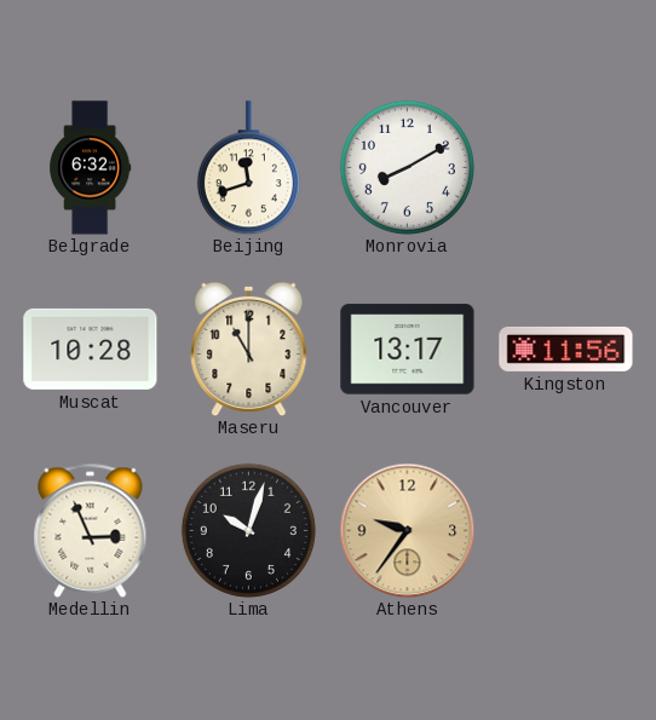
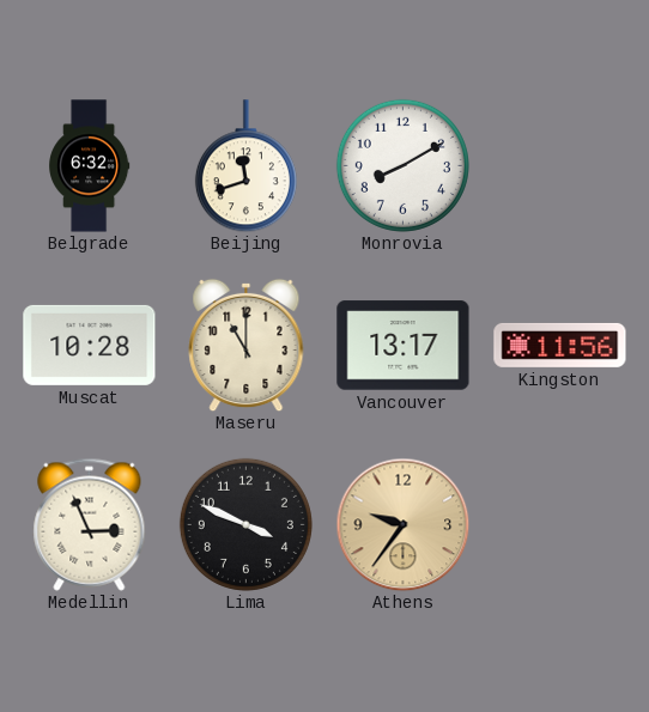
Lima: 10:03 -> 3:49 (245, 524)
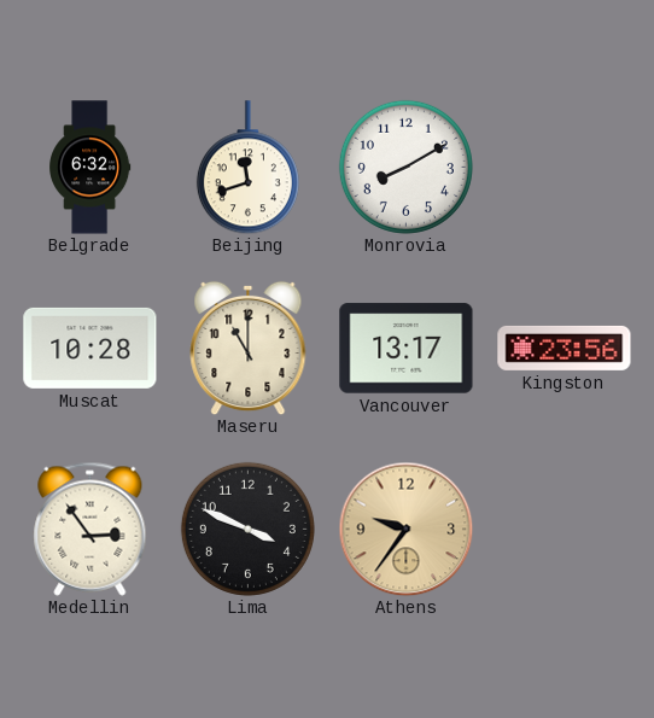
Kingston: 11:56 -> 23:56 (565, 348)
Medellin: 2:56 -> 2:54 (90, 529)
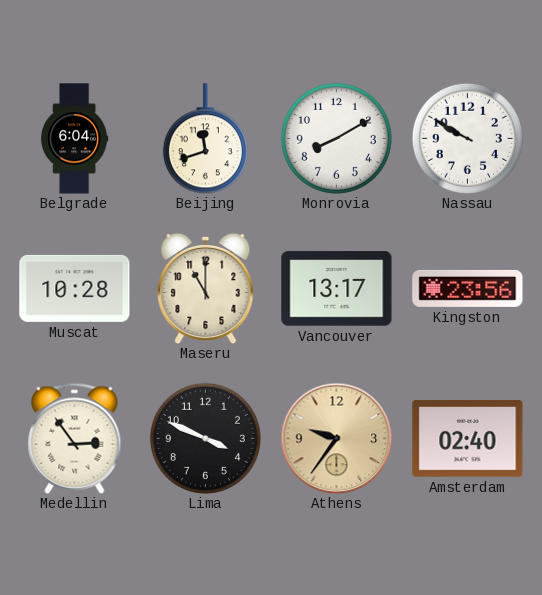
Belgrade: 6:32 -> 6:04 (75, 139)
Nassau: none -> 9:50 (467, 138)
Amsterdam: none -> 02:40 (468, 439)
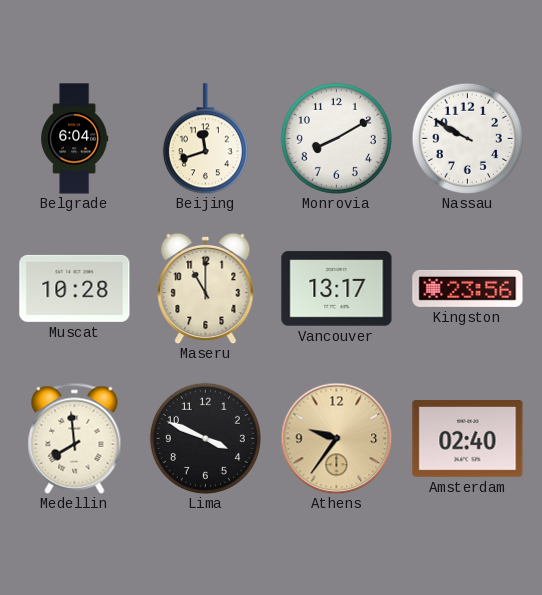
Medellin: 2:54 -> 7:59 (75, 438)
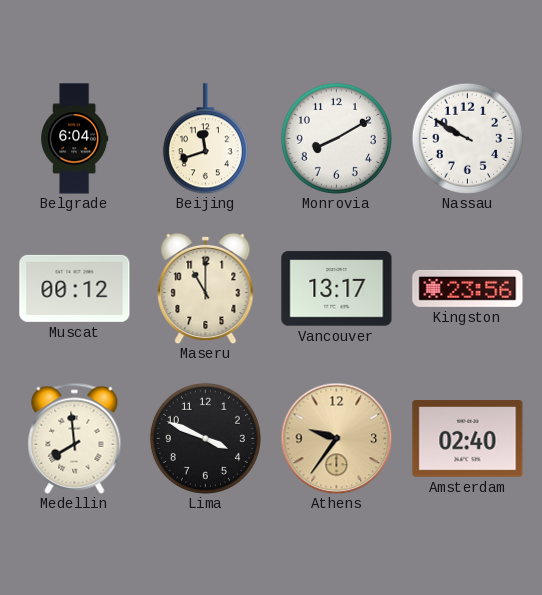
Muscat: 10:28 -> 00:12 (75, 288)
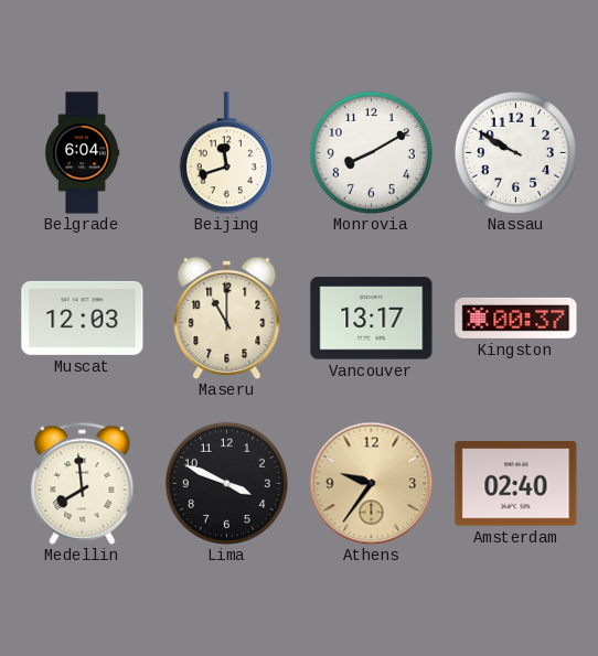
Muscat: 00:12 -> 12:03 (83, 318)
Kingston: 23:56 -> 00:37 (516, 318)
